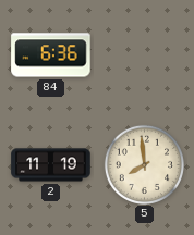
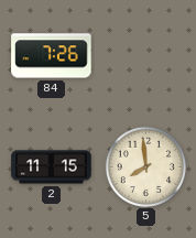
84: 6:36 -> 7:26 (52, 56)
2: 11:19 -> 11:15 (52, 167)
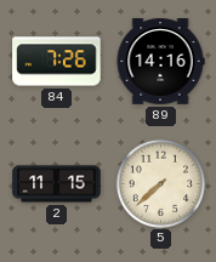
89: none -> 14:16 (160, 62)
5: 7:59 -> 7:38 (160, 183)
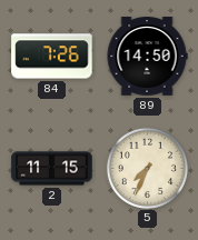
89: 14:16 -> 14:50 (147, 57)
5: 7:38 -> 7:34 (147, 168)
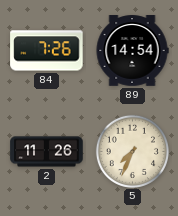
89: 14:50 -> 14:54 (132, 51)
2: 11:15 -> 11:26 (47, 152)
